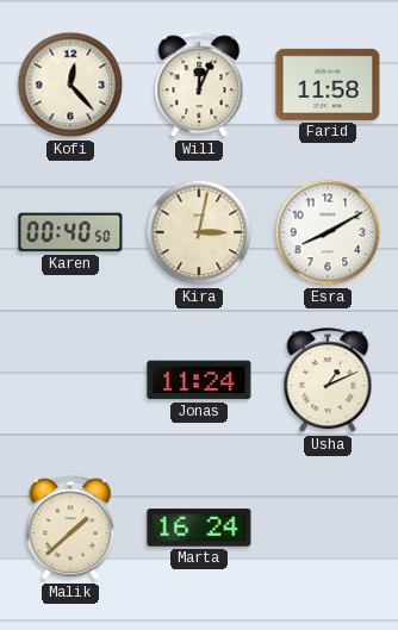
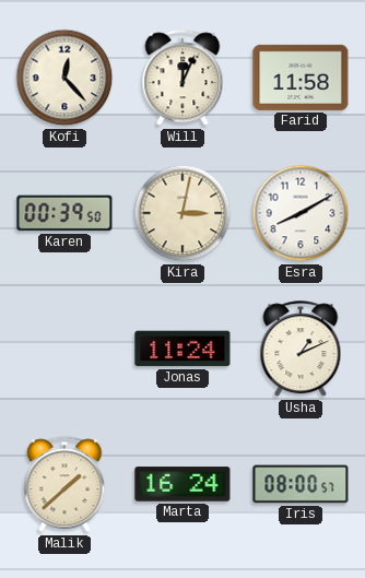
Karen: 00:40 -> 00:39 (64, 213)
Iris: none -> 08:00 (301, 484)
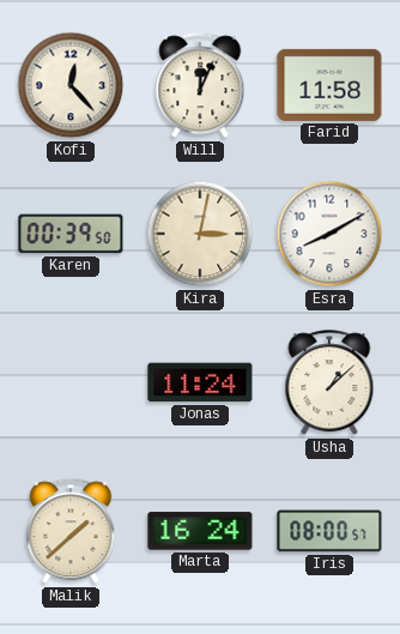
Usha: 1:11 -> 1:08 (329, 384)
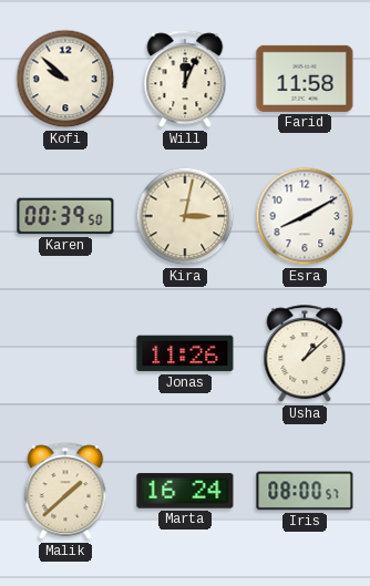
Kofi: 12:23 -> 9:52 (65, 79)
Jonas: 11:24 -> 11:26 (185, 353)
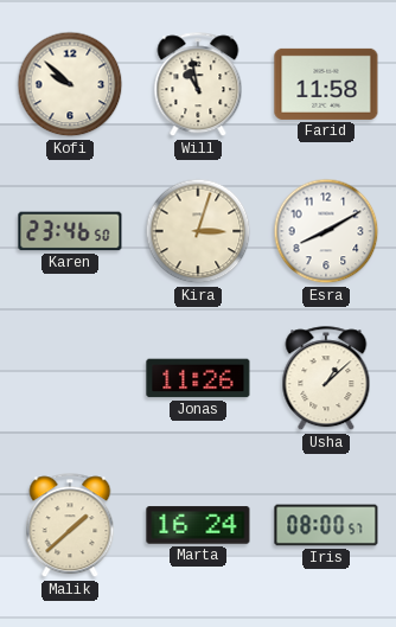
Will: 12:04 -> 10:58 (198, 85)
Karen: 00:39 -> 23:46 (70, 231)
Kira: 3:02 -> 3:03 (198, 231)
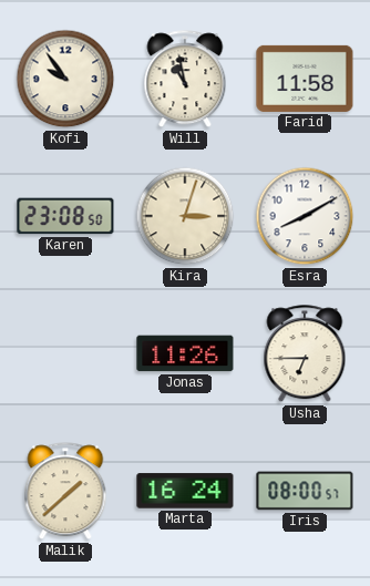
Kofi: 9:52 -> 9:54 (65, 79)
Karen: 23:46 -> 23:08 (65, 216)
Usha: 1:08 -> 6:45 (305, 354)
